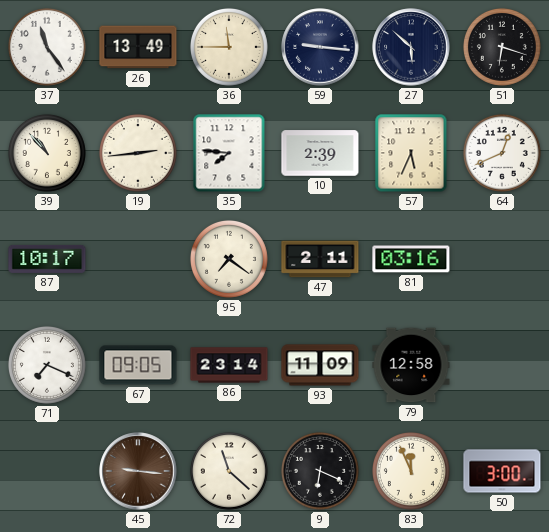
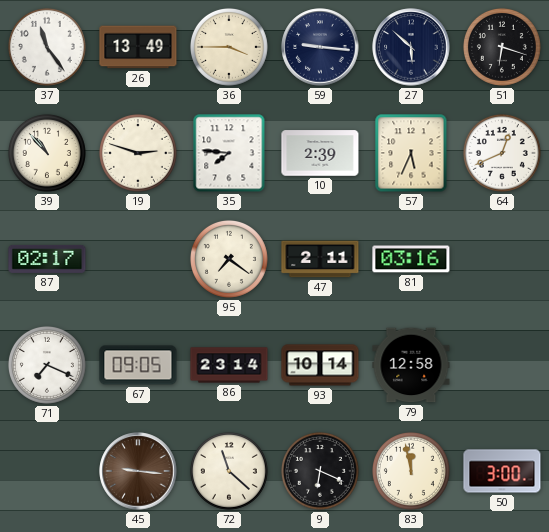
36: 11:45 -> 3:45 (229, 47)
19: 2:44 -> 2:48 (138, 153)
87: 10:17 -> 02:17 (47, 259)
93: 11:09 -> 10:14 (320, 365)
83: 11:56 -> 11:58 (411, 471)
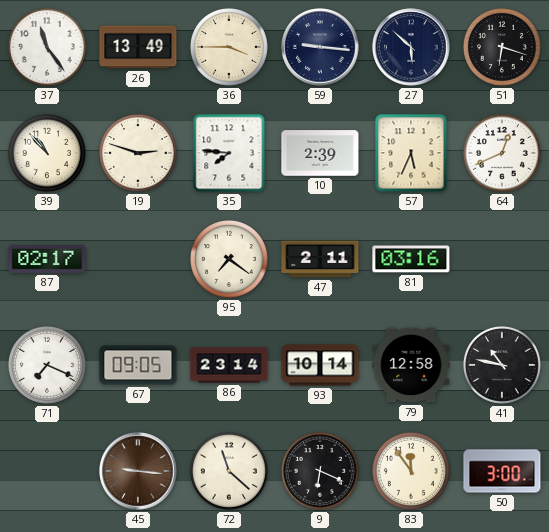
41: none -> 10:47 (502, 365)
83: 11:58 -> 11:54 (411, 471)
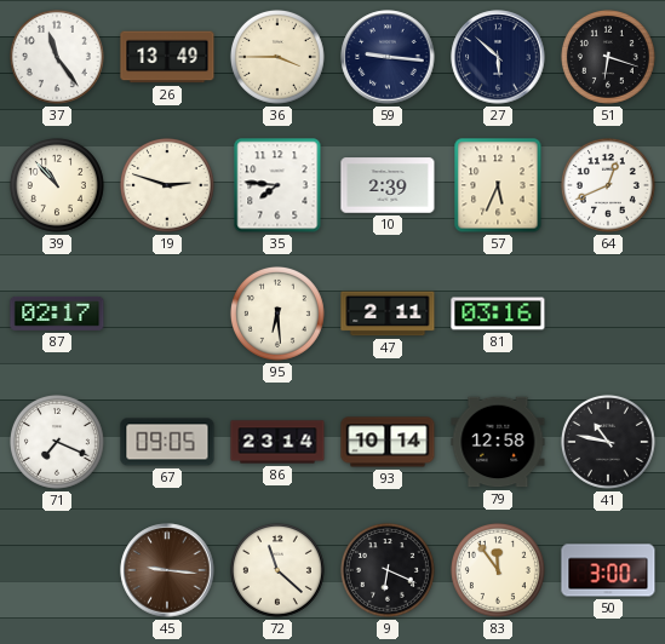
95: 7:21 -> 6:29 (277, 314)
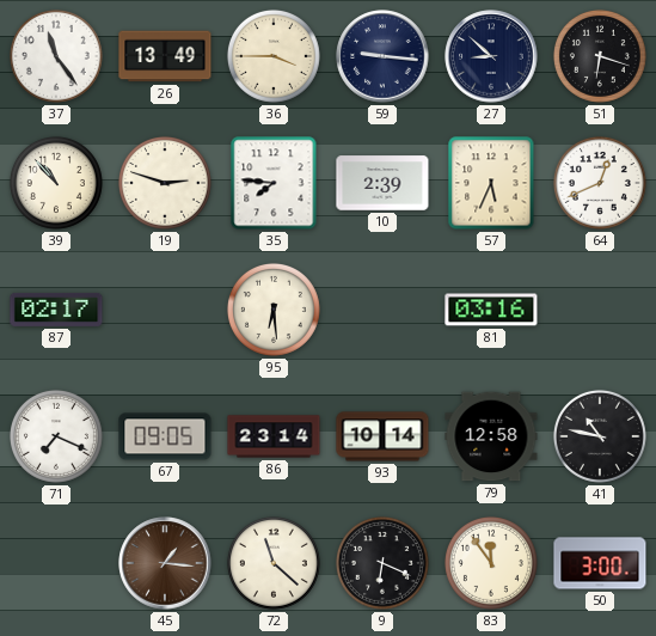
27: 5:52 -> 8:52 (491, 56)
47: 2:11 -> none (388, 314)
45: 9:16 -> 1:16 (165, 563)
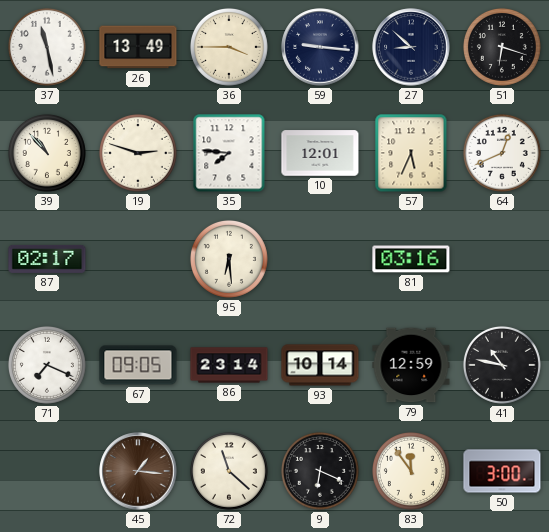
37: 11:24 -> 11:28 (47, 47)
10: 2:39 -> 12:01 (320, 153)
79: 12:58 -> 12:59 (411, 365)
